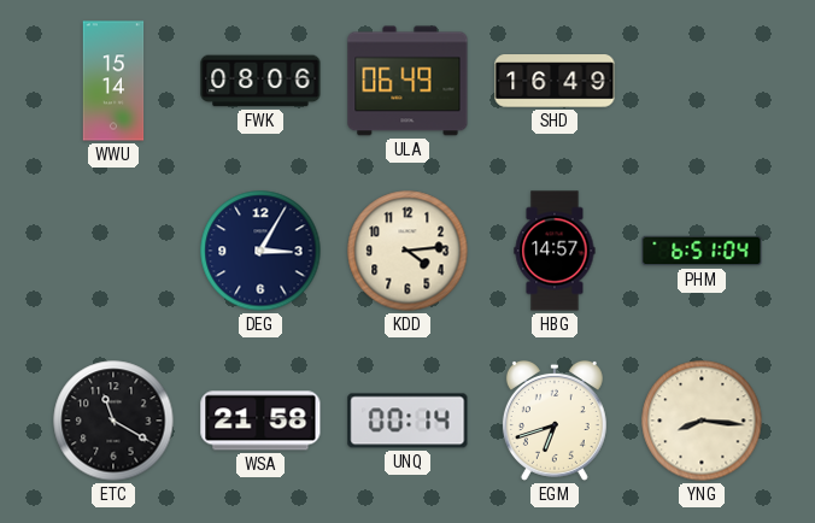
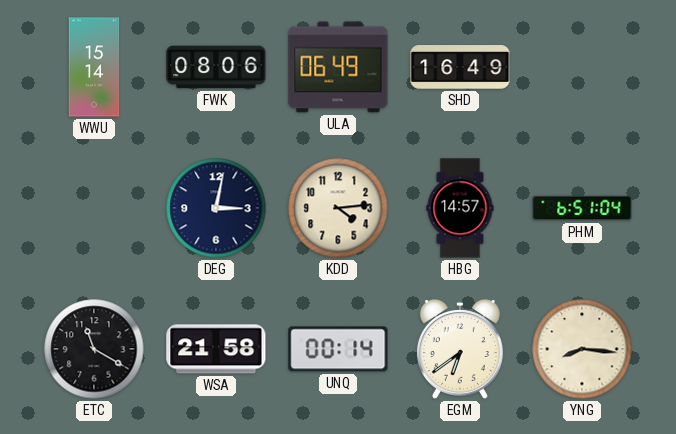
DEG: 3:05 -> 3:02 (216, 208)
EGM: 6:42 -> 6:39 (460, 349)
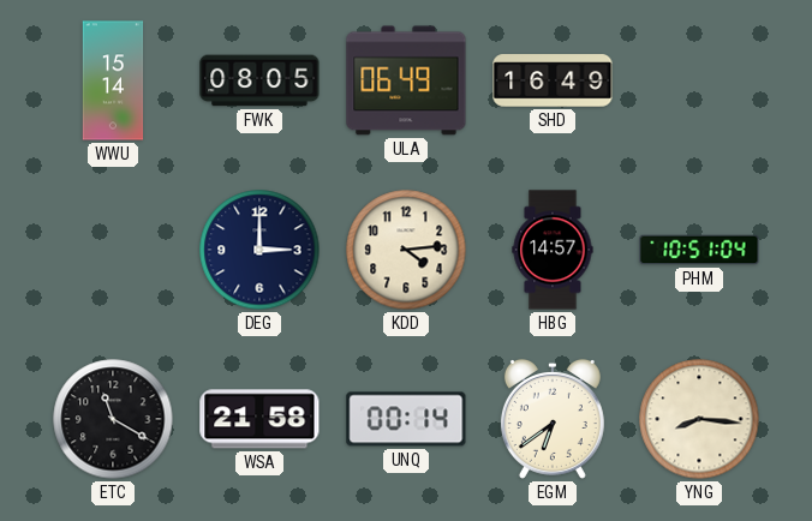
FWK: 08:06 -> 08:05 (259, 80)
DEG: 3:02 -> 3:00 (259, 250)
PHM: 6:51 -> 10:51 (699, 250)
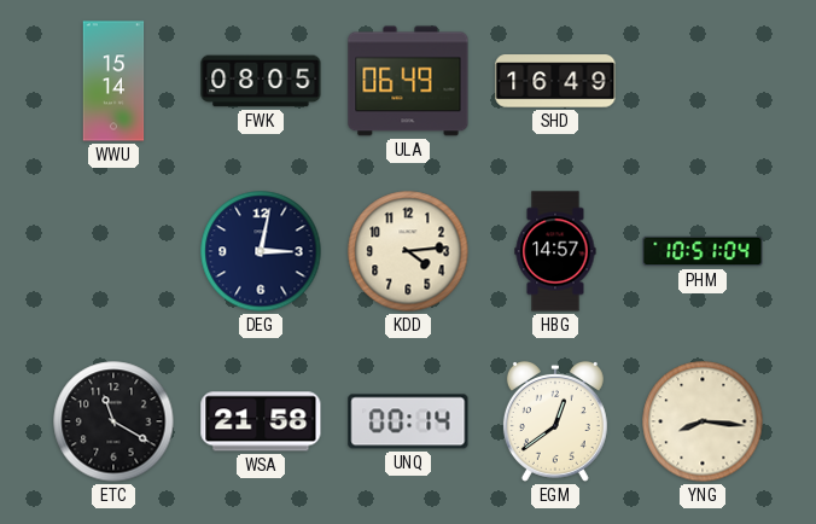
DEG: 3:00 -> 3:02 (261, 251)
EGM: 6:39 -> 12:39 (555, 421)
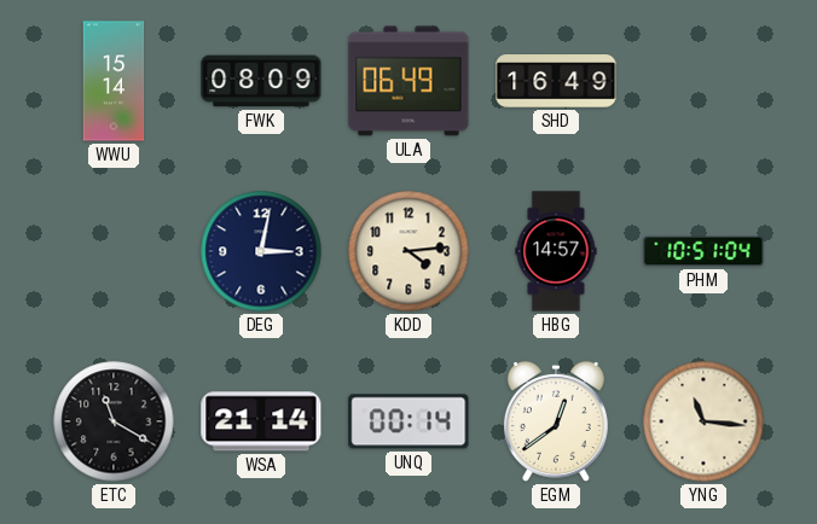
FWK: 08:05 -> 08:09 (261, 81)
WSA: 21:58 -> 21:14 (261, 421)
YNG: 8:16 -> 11:16 (703, 421)
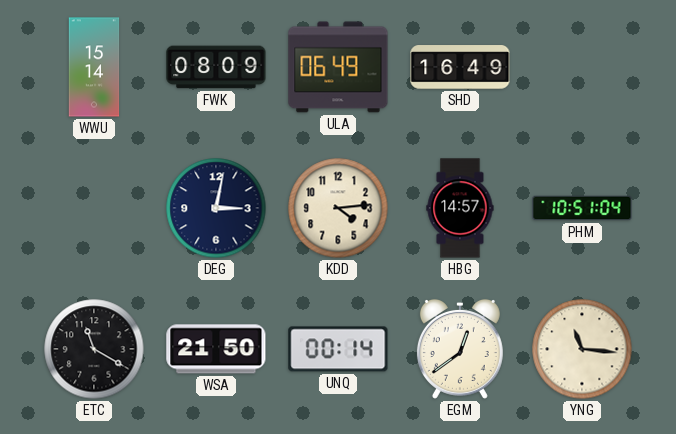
WSA: 21:14 -> 21:50 (216, 349)
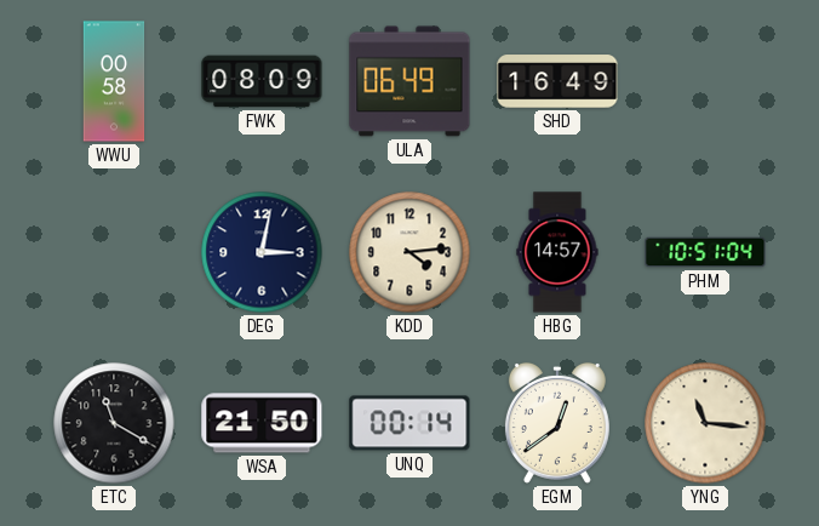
WWU: 15:14 -> 00:58 (114, 81)
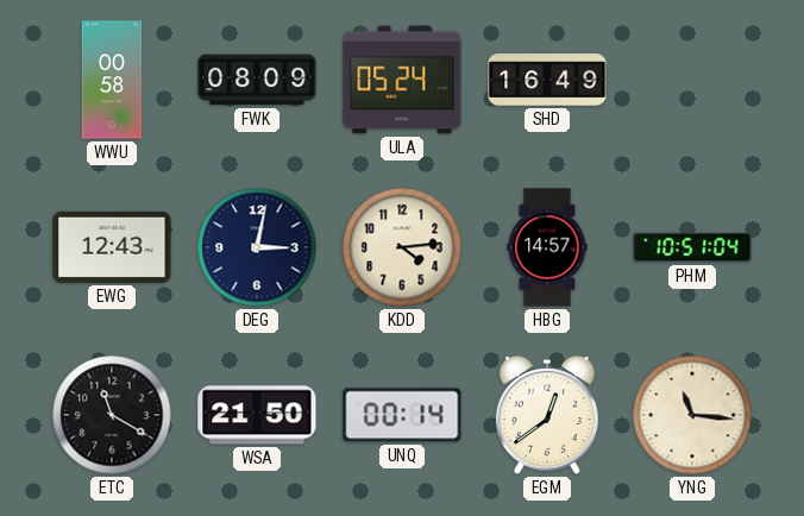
ULA: 06:49 -> 05:24 (402, 80)
EWG: none -> 12:43 (112, 247)
